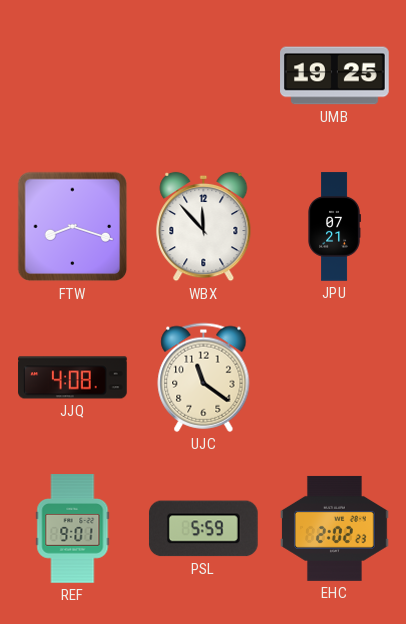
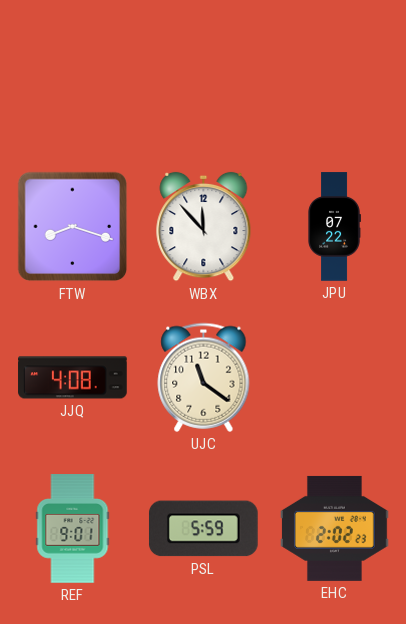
UMB: 19:25 -> none (335, 76)
JPU: 07:21 -> 07:22 (334, 227)
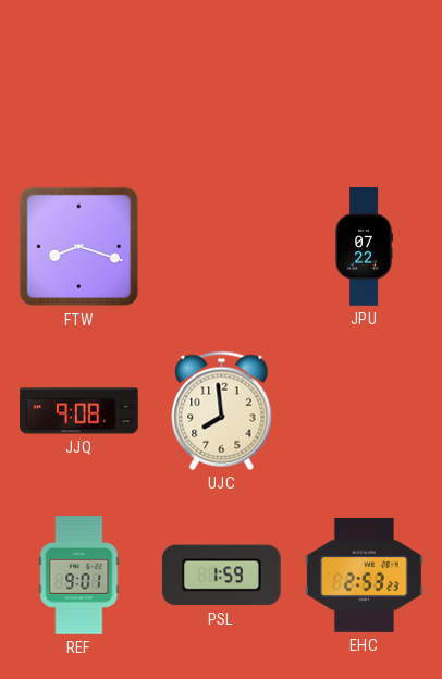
WBX: 11:53 -> none (204, 227)
JJQ: 4:08 -> 9:08 (79, 411)
UJC: 11:21 -> 7:59 (222, 410)
PSL: 5:59 -> 1:59 (221, 576)
EHC: 2:02 -> 2:53 (365, 575)
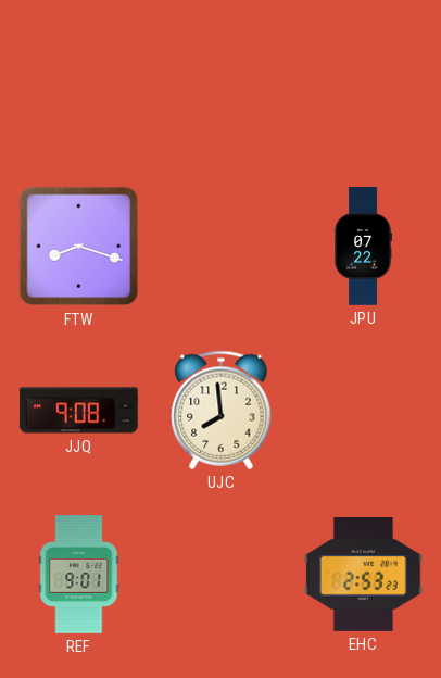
PSL: 1:59 -> none (221, 576)
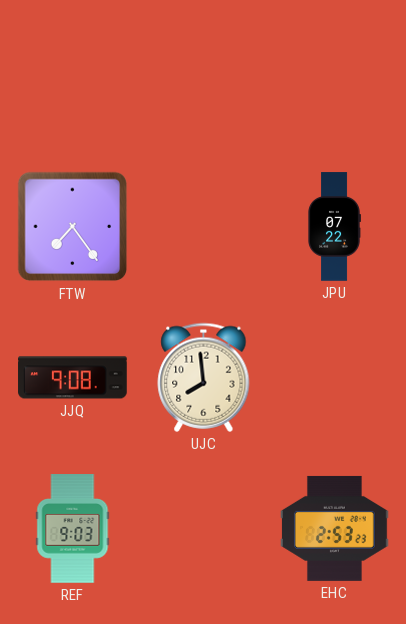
FTW: 8:18 -> 7:24 (73, 227)
REF: 9:01 -> 9:03 (73, 529)
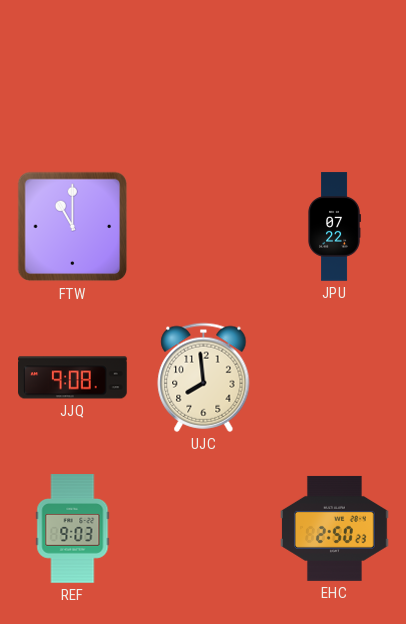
FTW: 7:24 -> 11:00 (73, 227)
EHC: 2:53 -> 2:50 (335, 528)
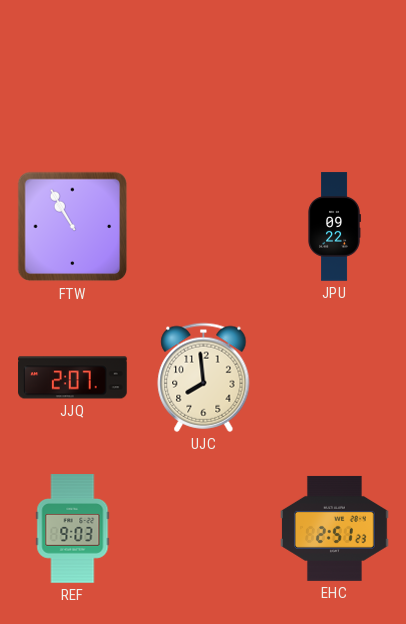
FTW: 11:00 -> 10:55 (73, 227)
JPU: 07:22 -> 09:22 (334, 227)
JJQ: 9:08 -> 2:07 (73, 378)
EHC: 2:50 -> 2:51 (335, 528)
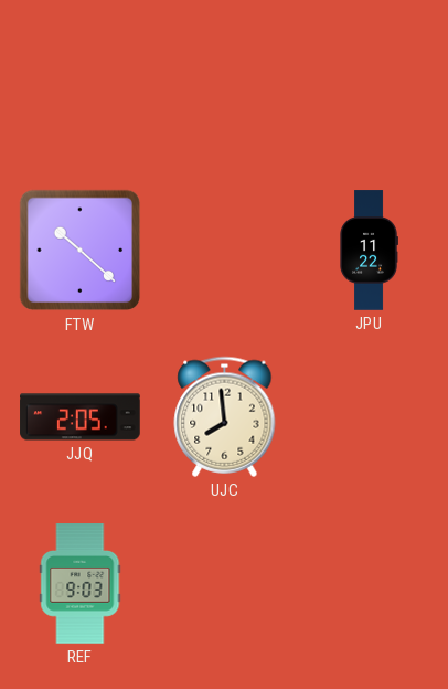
FTW: 10:55 -> 10:22 (81, 251)
JPU: 09:22 -> 11:22 (369, 251)
JJQ: 2:07 -> 2:05 (81, 417)
EHC: 2:51 -> none (335, 528)
